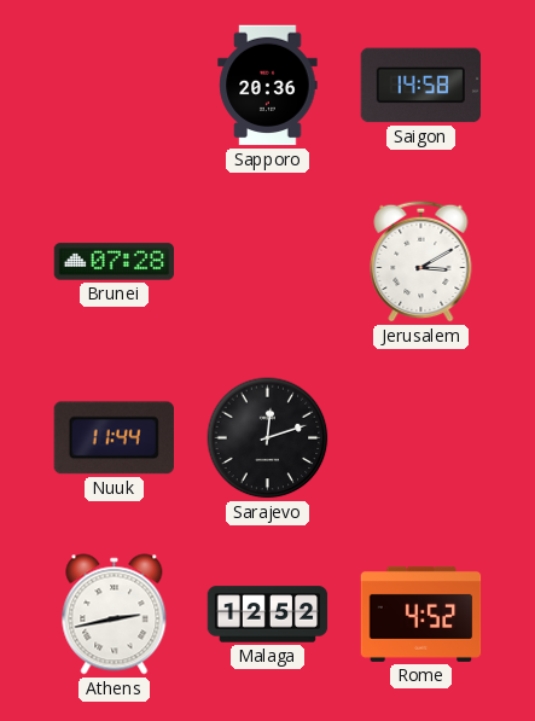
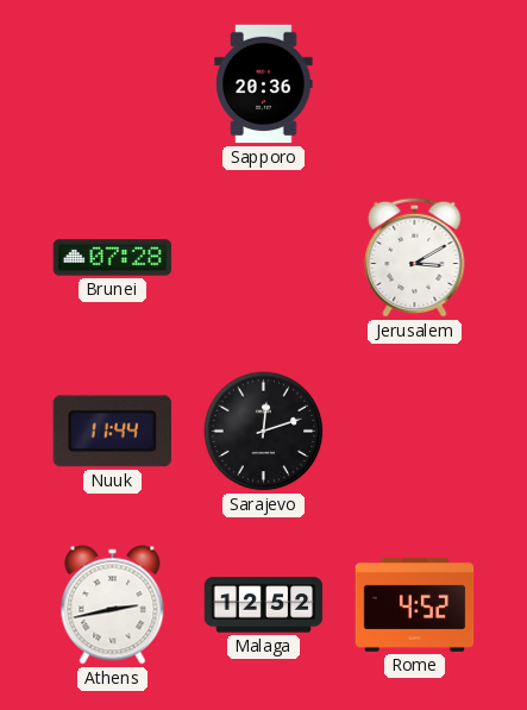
Saigon: 14:58 -> none (420, 86)
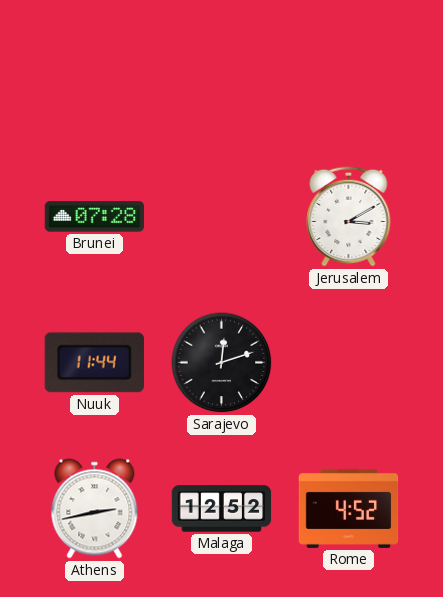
Sapporo: 20:36 -> none (264, 84)
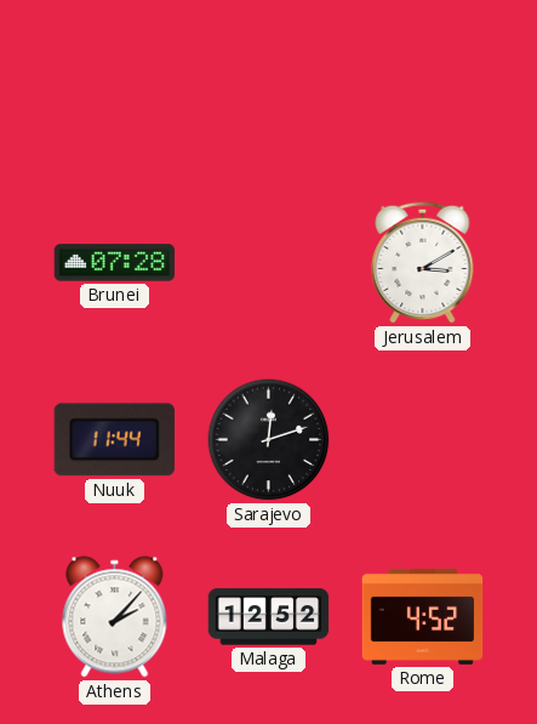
Athens: 2:43 -> 2:07 (115, 617)
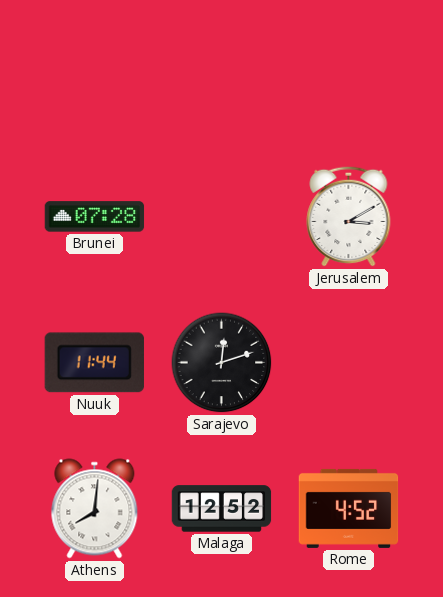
Athens: 2:07 -> 8:01 (95, 509)
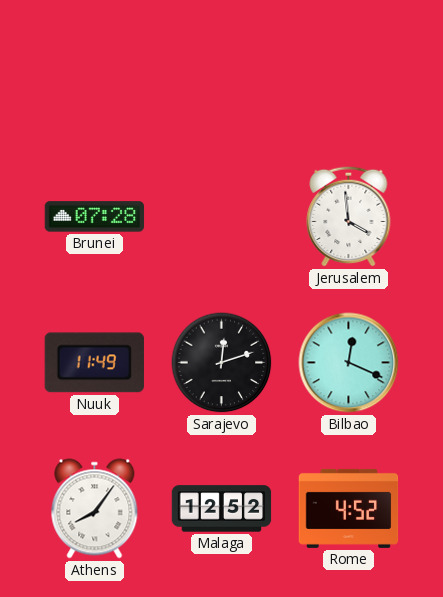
Jerusalem: 3:10 -> 3:59 (349, 216)
Nuuk: 11:44 -> 11:49 (94, 363)
Bilbao: none -> 12:19 (349, 363)
Athens: 8:01 -> 8:06 (95, 509)
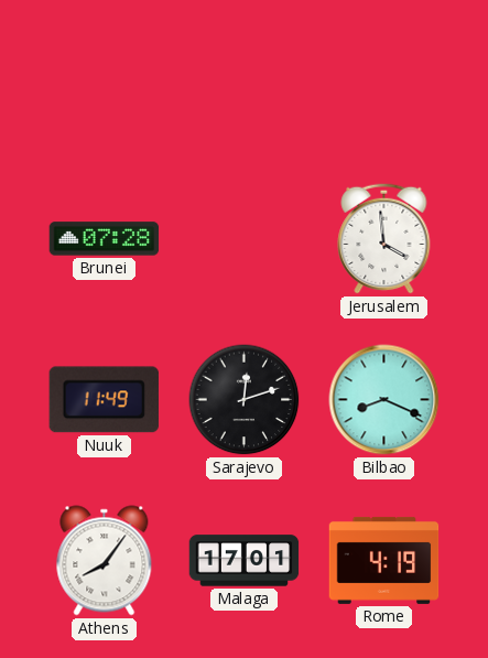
Bilbao: 12:19 -> 8:19 (384, 400)
Malaga: 12:52 -> 17:01 (245, 561)
Rome: 4:52 -> 4:19 (384, 560)
